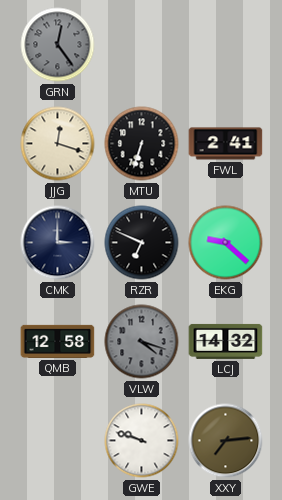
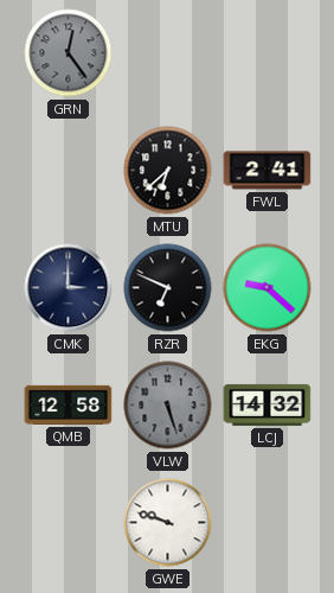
JJG: 12:18 -> none (58, 144)
MTU: 6:33 -> 6:38 (168, 171)
VLW: 4:18 -> 5:27 (168, 406)
XXY: 7:14 -> none (226, 441)
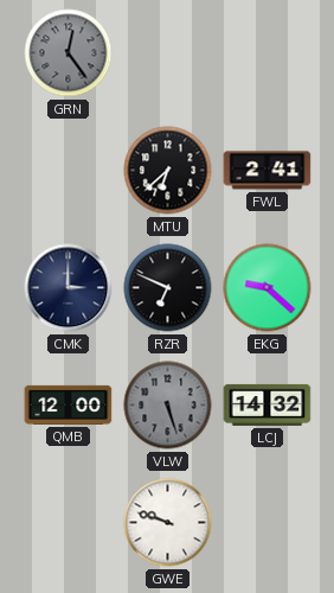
QMB: 12:58 -> 12:00 (69, 404)
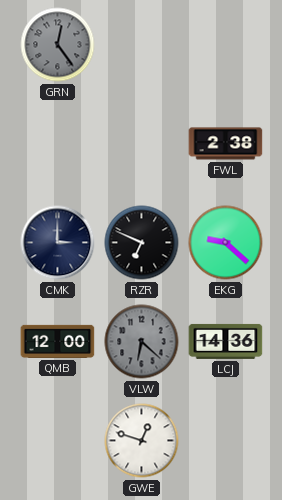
MTU: 6:38 -> none (168, 171)
FWL: 2:41 -> 2:38 (226, 144)
VLW: 5:27 -> 6:22 (142, 342)
LCJ: 14:32 -> 14:36 (226, 341)
GWE: 9:48 -> 12:48 (142, 441)
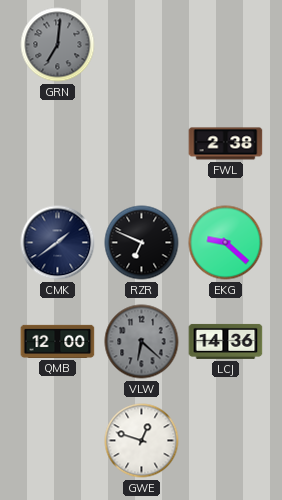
GRN: 12:24 -> 7:01 (58, 45)
CMK: 3:00 -> 1:39 (58, 243)
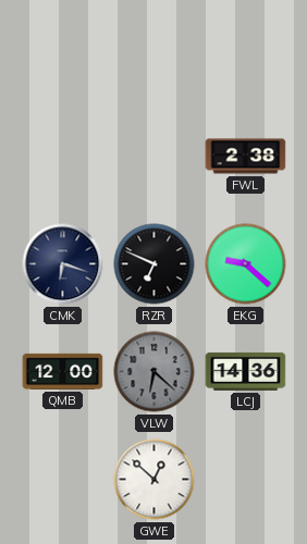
GRN: 7:01 -> none (58, 45)
CMK: 1:39 -> 6:18 (63, 264)
GWE: 12:48 -> 12:52 (155, 480)
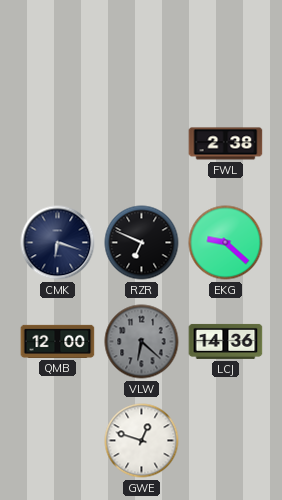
GWE: 12:52 -> 12:48 (142, 441)
